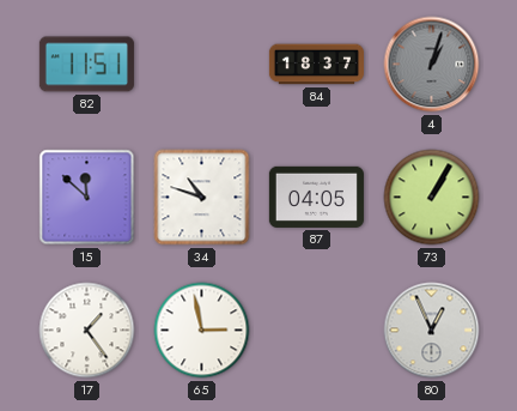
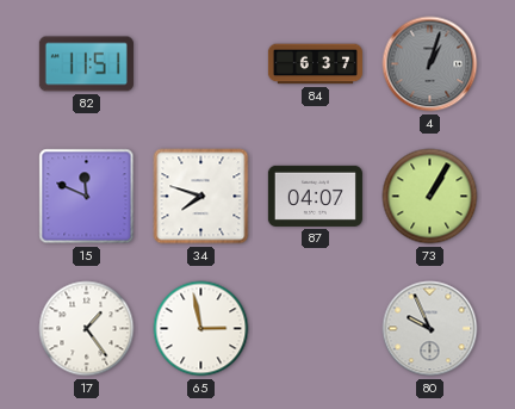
84: 18:37 -> 6:37 (315, 64)
15: 11:52 -> 11:49 (87, 197)
34: 10:48 -> 7:48 (201, 197)
87: 04:05 -> 04:07 (315, 196)
80: 12:56 -> 9:56 (430, 329)
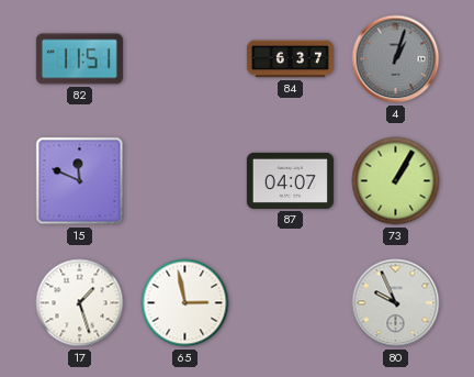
34: 7:48 -> none (201, 197)
17: 1:24 -> 1:27 (80, 303)
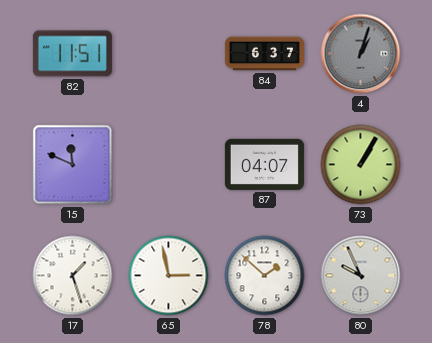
78: none -> 1:52 (265, 276)
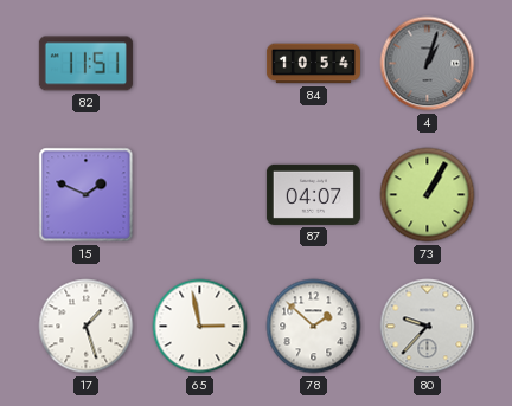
84: 6:37 -> 10:54 (313, 64)
15: 11:49 -> 1:49 (87, 195)
80: 9:56 -> 9:37 (428, 327)
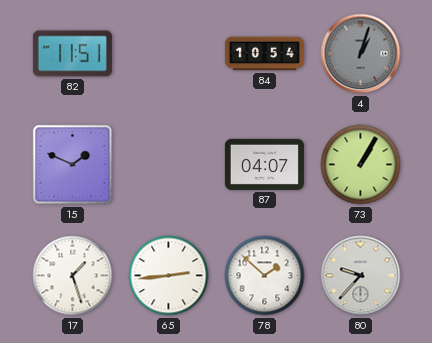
65: 2:58 -> 2:44 (169, 276)
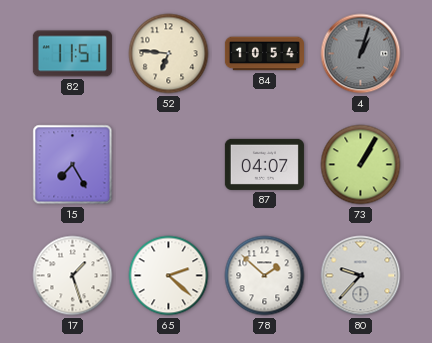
52: none -> 6:46 (169, 54)
15: 1:49 -> 7:25 (73, 165)
65: 2:44 -> 2:22 (169, 276)
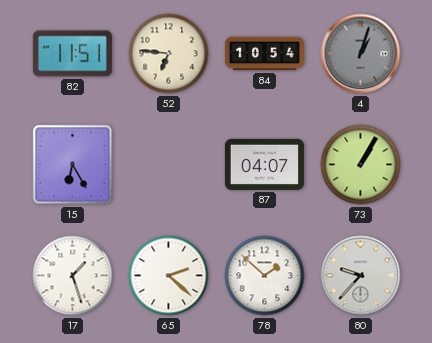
15: 7:25 -> 6:25 (73, 165)
